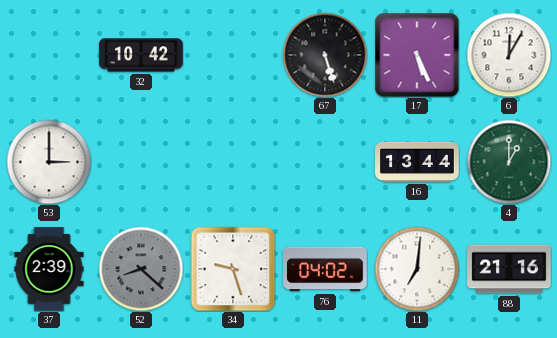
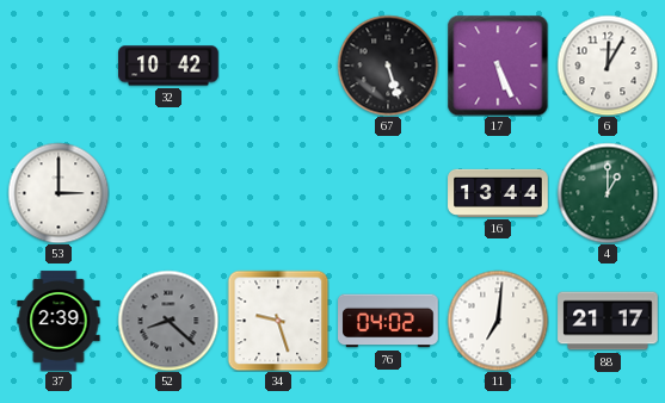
88: 21:16 -> 21:17 (608, 321)
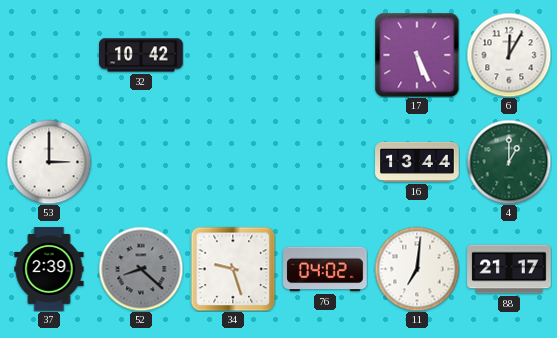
67: 5:27 -> none (388, 66)
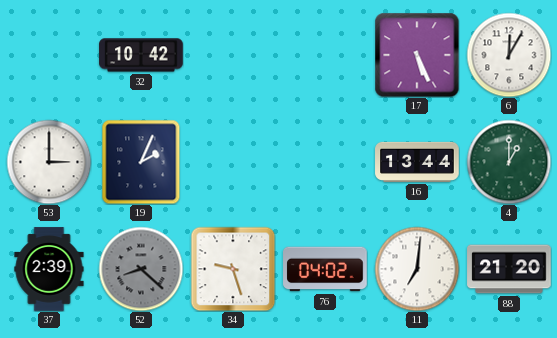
19: none -> 2:04 (141, 162)
88: 21:17 -> 21:20 (509, 269)
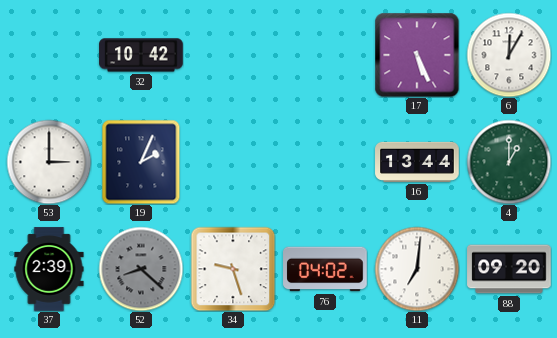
88: 21:20 -> 09:20 (509, 269)
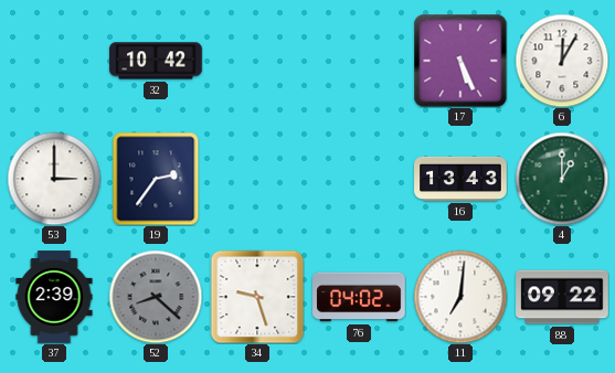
19: 2:04 -> 2:36 (156, 179)
16: 13:44 -> 13:43 (460, 179)
88: 09:20 -> 09:22 (562, 297)
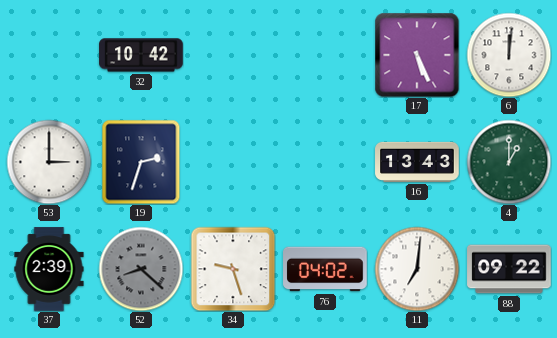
6: 12:05 -> 12:01 (509, 55)
19: 2:36 -> 2:33 (141, 162)
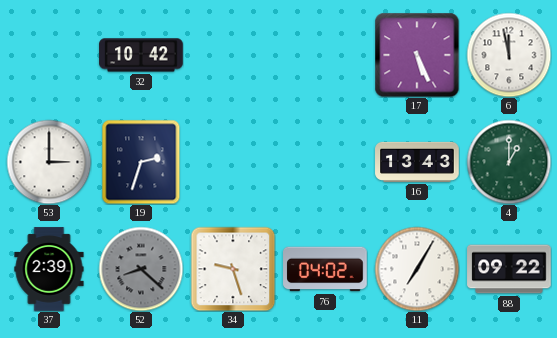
6: 12:01 -> 11:58 (509, 55)
11: 7:01 -> 7:05 (417, 269)
